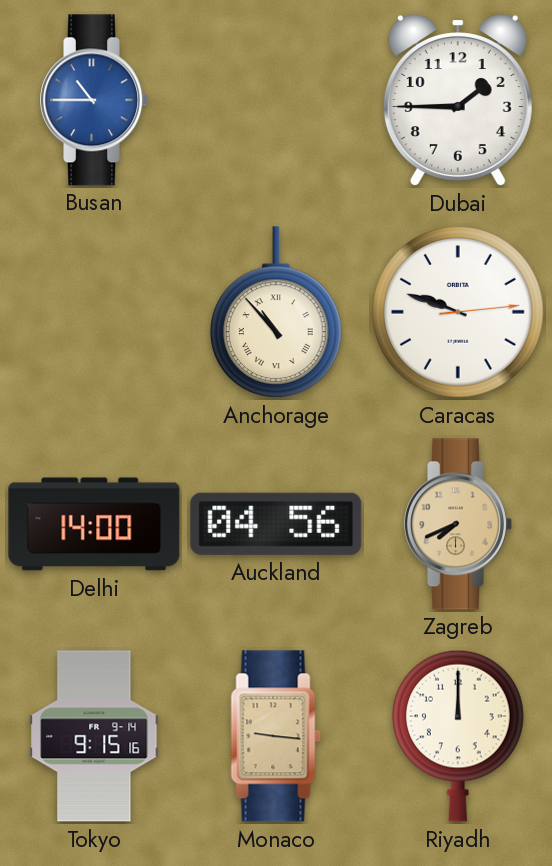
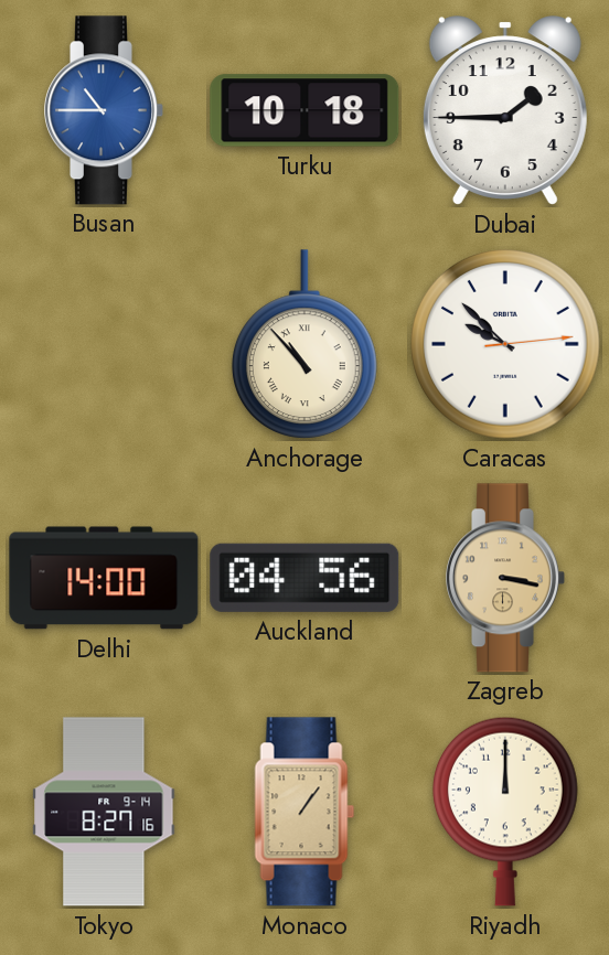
Turku: none -> 10:18 (304, 110)
Caracas: 9:48 -> 9:52 (506, 345)
Zagreb: 7:41 -> 3:17 (505, 578)
Tokyo: 9:15 -> 8:27 (104, 812)
Monaco: 9:16 -> 1:06 (304, 812)
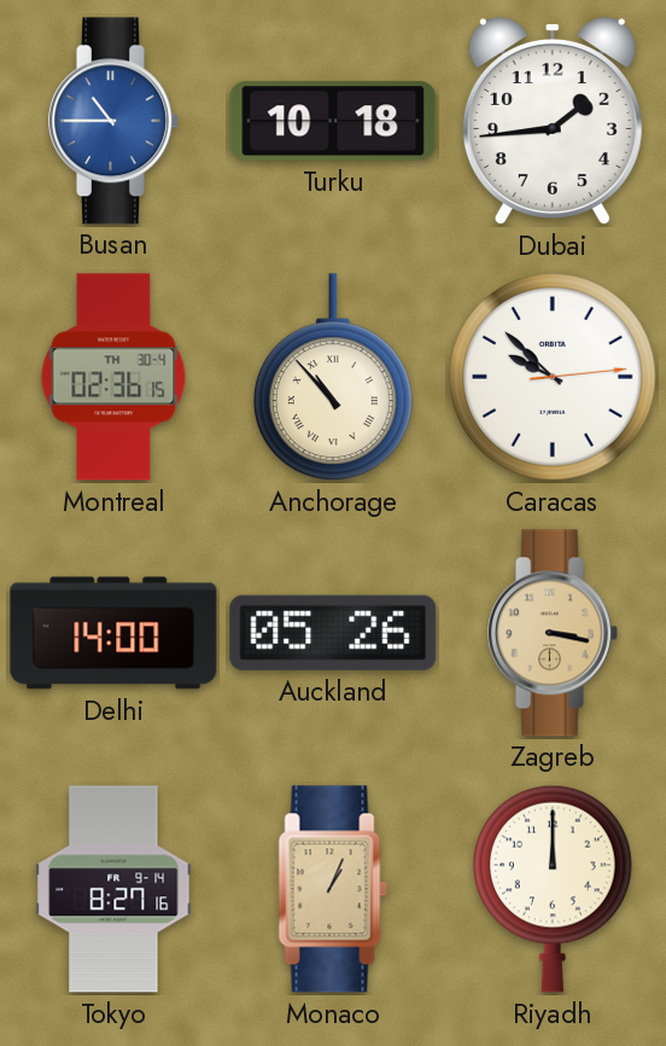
Dubai: 1:45 -> 1:44 (553, 121)
Montreal: none -> 02:36 (113, 377)
Auckland: 04:56 -> 05:26 (333, 633)
Monaco: 1:06 -> 1:04 (333, 889)
